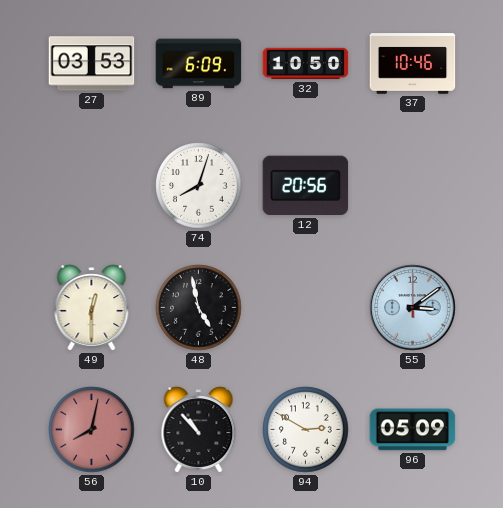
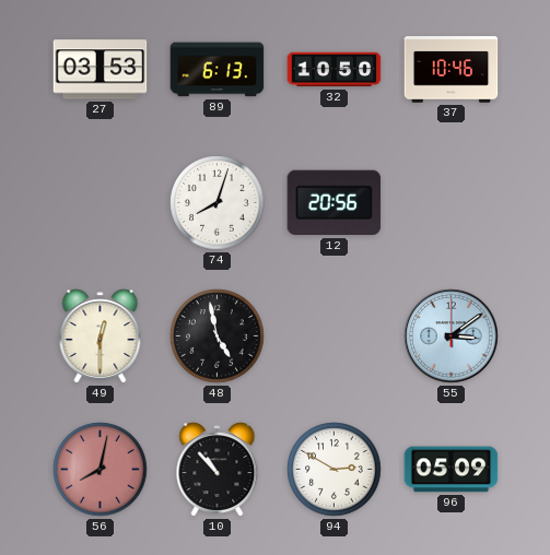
89: 6:09 -> 6:13 (218, 70)
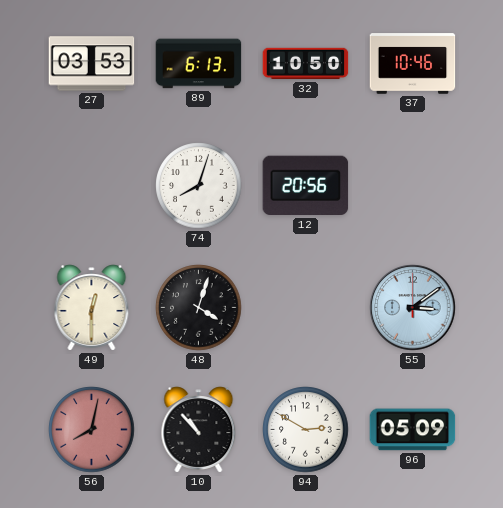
48: 4:58 -> 4:03 (199, 308)
